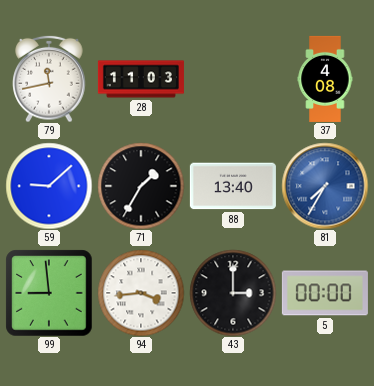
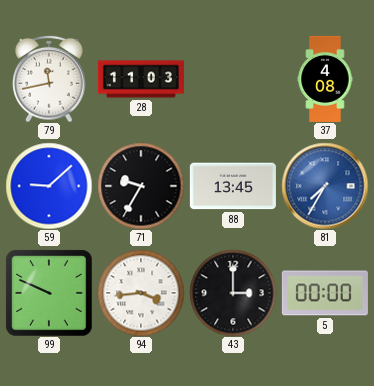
71: 1:35 -> 9:35 (141, 186)
88: 13:40 -> 13:45 (233, 186)
99: 8:59 -> 9:49 (49, 293)
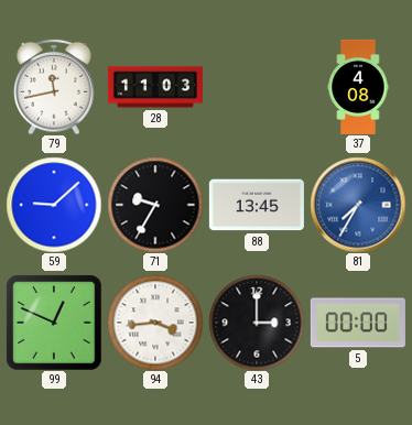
99: 9:49 -> 12:49 (54, 323)
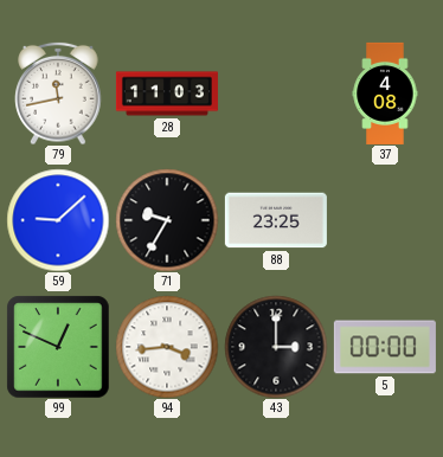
88: 13:45 -> 23:25 (276, 220)
81: 7:35 -> none (358, 205)
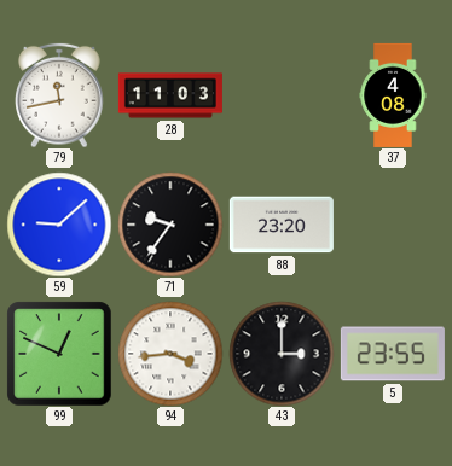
71: 9:35 -> 9:36 (170, 225)
88: 23:25 -> 23:20 (282, 225)
5: 00:00 -> 23:55 (393, 354)
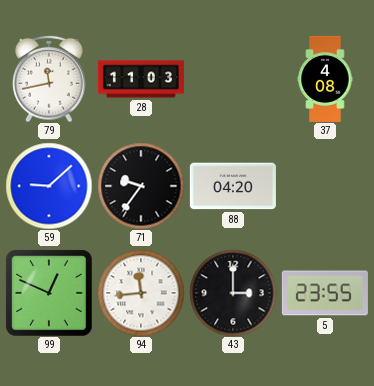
88: 23:20 -> 04:20 (233, 186)
94: 3:44 -> 11:44 (141, 293)
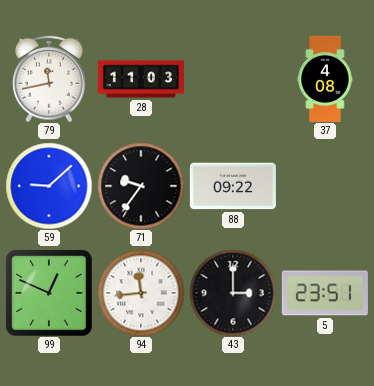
88: 04:20 -> 09:22 (233, 186)
5: 23:55 -> 23:51 (325, 293)
